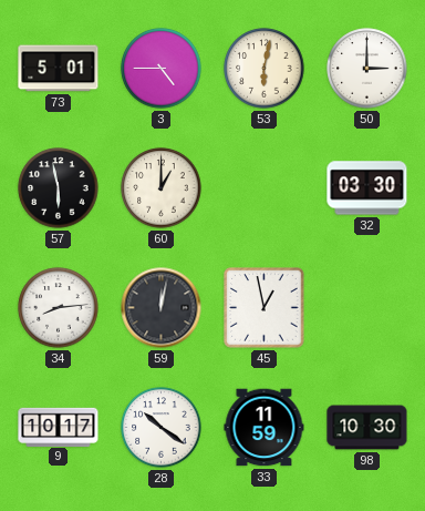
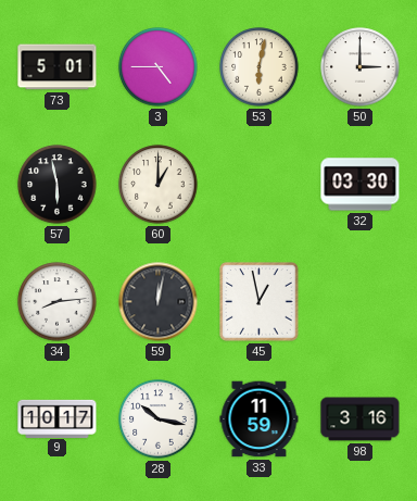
28: 10:21 -> 10:17 (159, 419)
98: 10:30 -> 3:16 (361, 419)
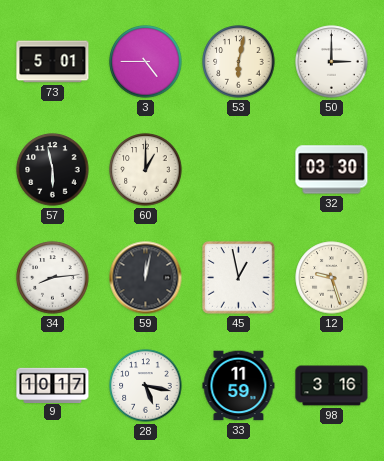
12: none -> 9:27 (332, 278)
28: 10:17 -> 5:17 (146, 386)
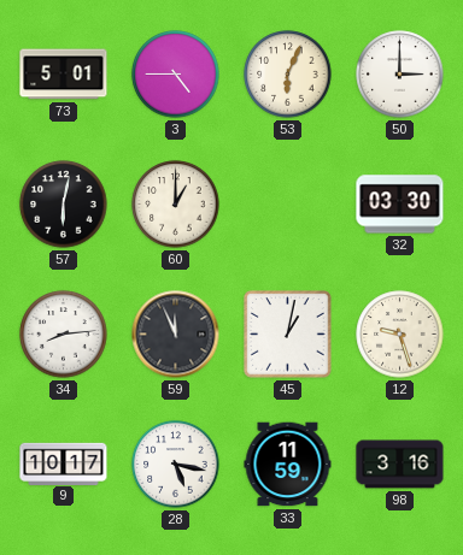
53: 6:02 -> 6:04 (288, 75)
57: 5:58 -> 6:02 (64, 205)
59: 12:02 -> 11:56 (176, 335)
45: 12:58 -> 1:02 (288, 335)
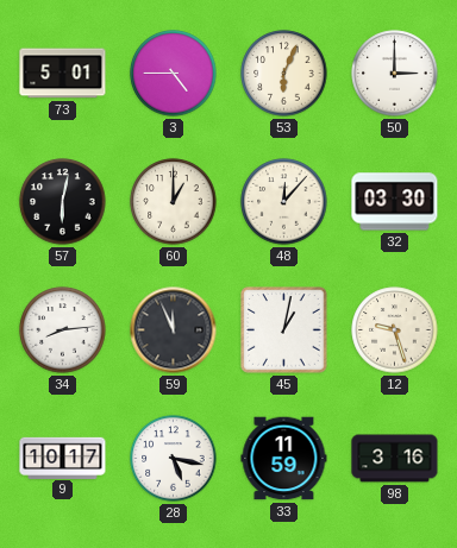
48: none -> 12:07 (284, 202)
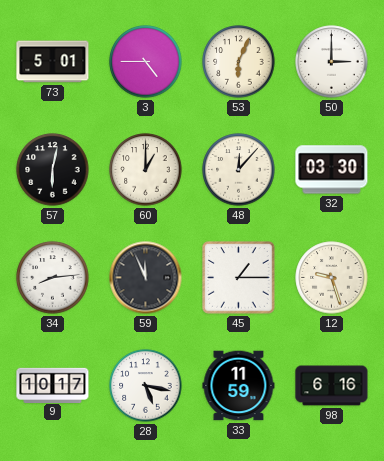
45: 1:02 -> 1:15 (239, 278)
98: 3:16 -> 6:16 (332, 386)
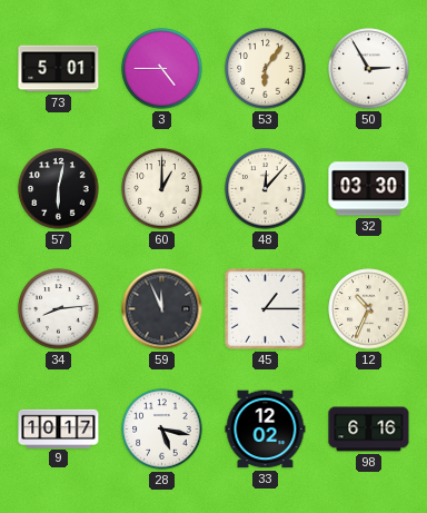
53: 6:04 -> 6:06 (266, 69)
50: 3:00 -> 2:55 (369, 69)
12: 9:27 -> 10:34 (369, 309)
33: 11:59 -> 12:02 (266, 430)
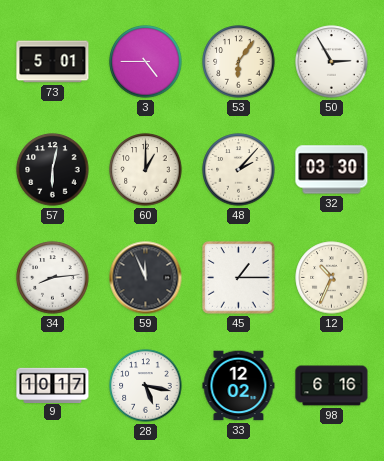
48: 12:07 -> 2:07 (239, 170)
